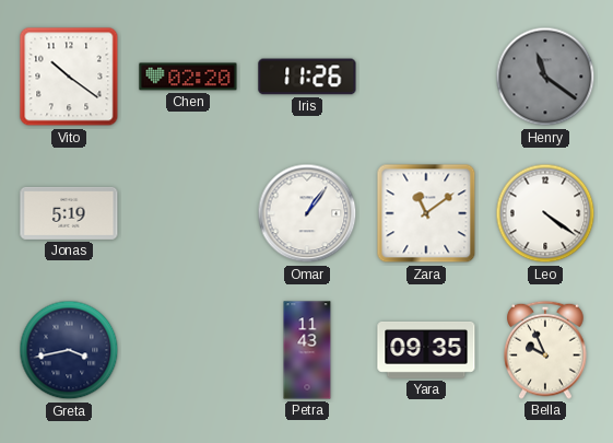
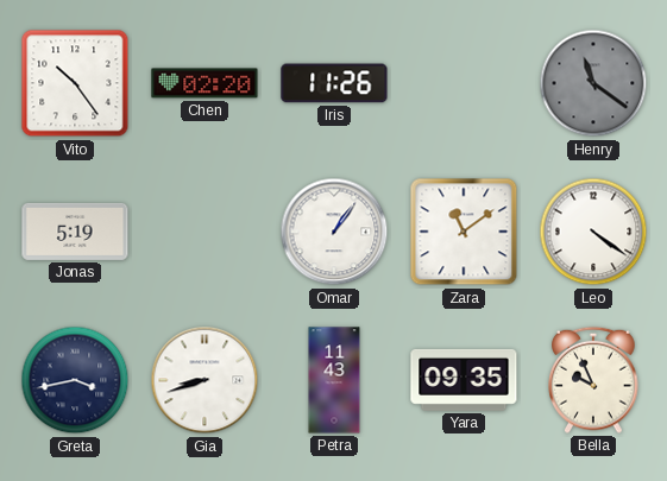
Vito: 10:21 -> 10:24 (75, 83)
Gia: none -> 8:42 (204, 380)
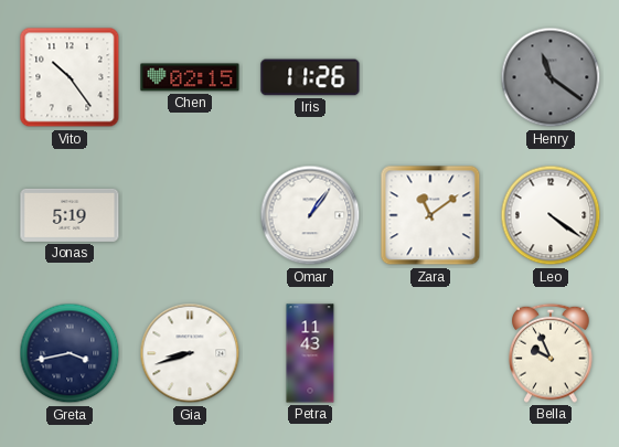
Chen: 02:20 -> 02:15 (190, 77)
Yara: 09:35 -> none (464, 380)
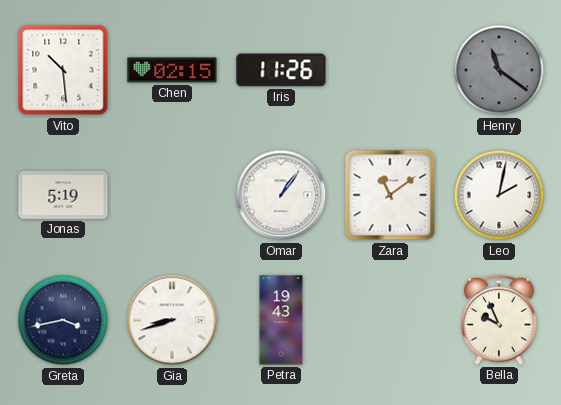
Vito: 10:24 -> 10:29 (63, 70)
Leo: 4:21 -> 2:02 (499, 195)
Petra: 11:43 -> 19:43 (281, 320)
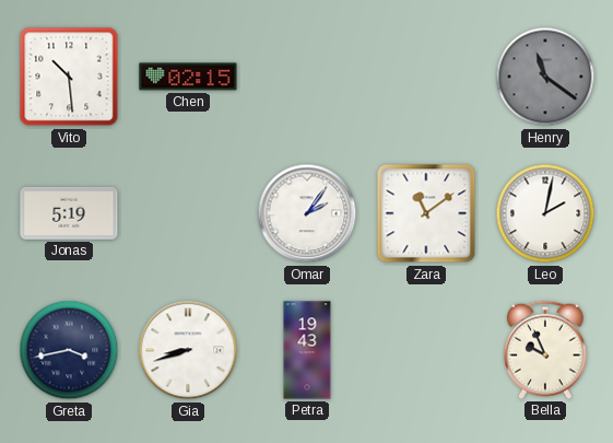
Iris: 11:26 -> none (281, 70)
Omar: 1:06 -> 2:06 (307, 213)
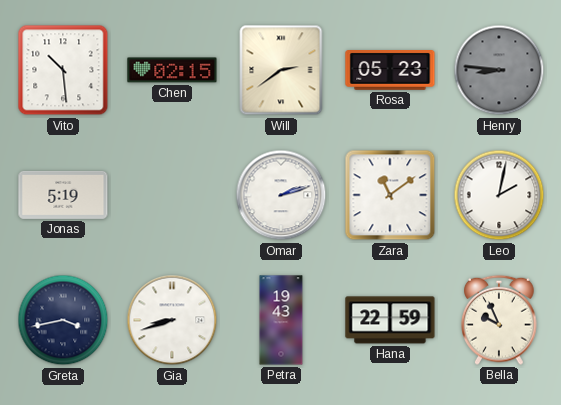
Will: none -> 2:39 (281, 70)
Rosa: none -> 05:23 (390, 71)
Henry: 11:21 -> 8:46 (499, 70)
Omar: 2:06 -> 2:12 (281, 195)
Hana: none -> 22:59 (390, 320)
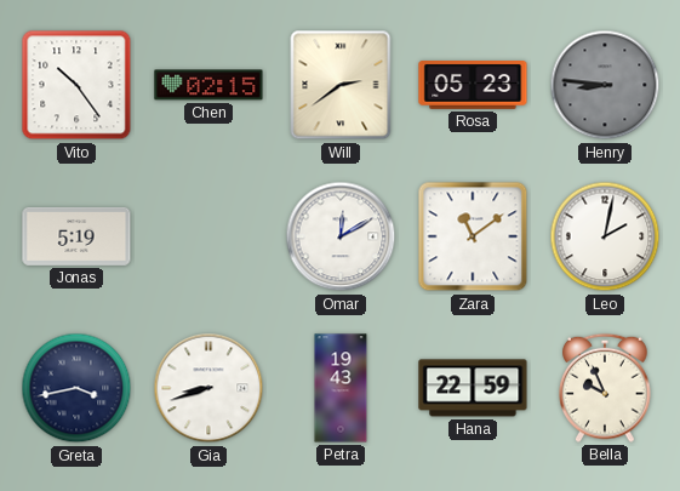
Vito: 10:29 -> 10:24 (76, 85)
Omar: 2:12 -> 12:10 (341, 236)
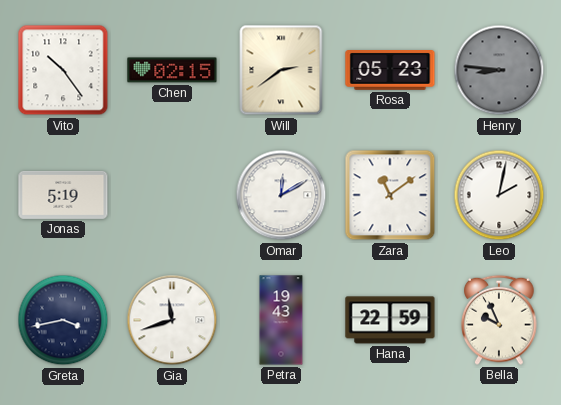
Gia: 8:42 -> 11:42 (172, 320)
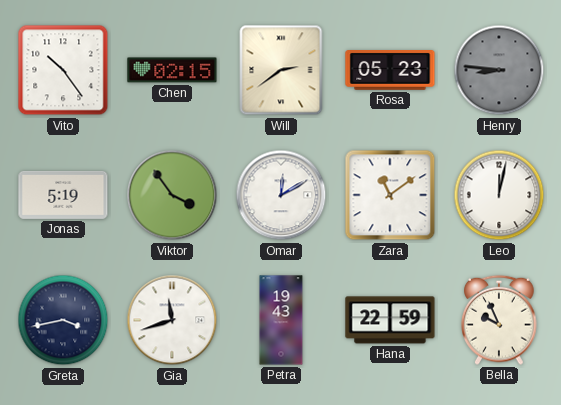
Viktor: none -> 3:54 (172, 195)
Leo: 2:02 -> 12:02 (499, 195)
